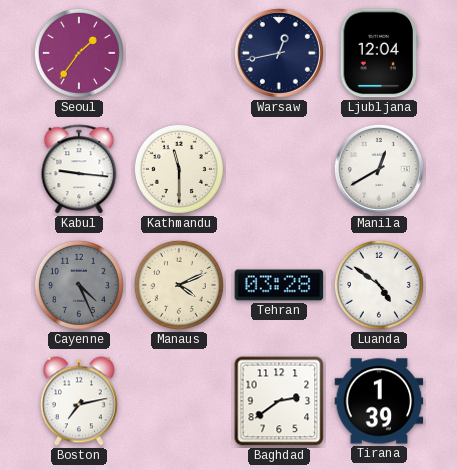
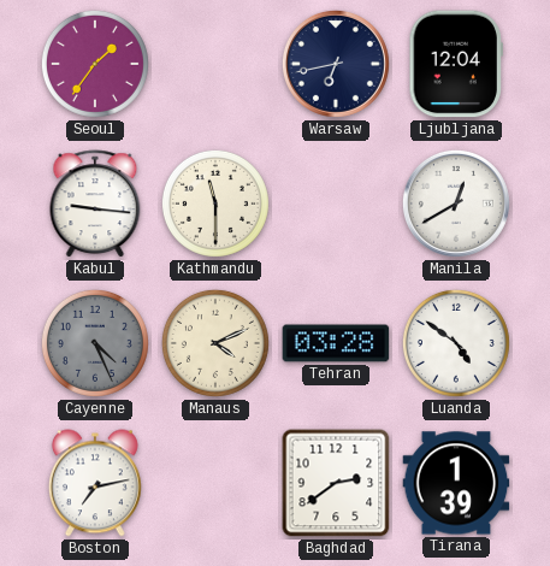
Warsaw: 12:43 -> 6:43 (336, 64)
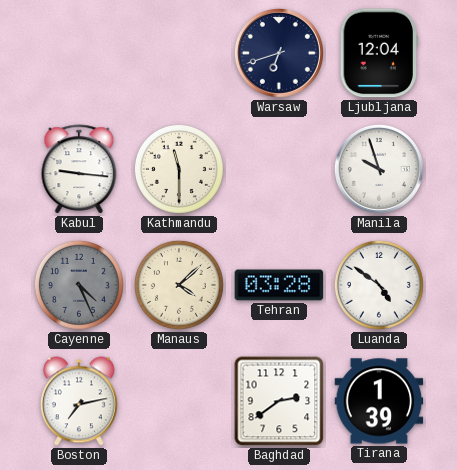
Seoul: 1:36 -> none (95, 64)
Warsaw: 6:43 -> 6:42 (279, 53)
Manila: 12:40 -> 9:57 (379, 169)
Manaus: 4:11 -> 4:08 (179, 285)
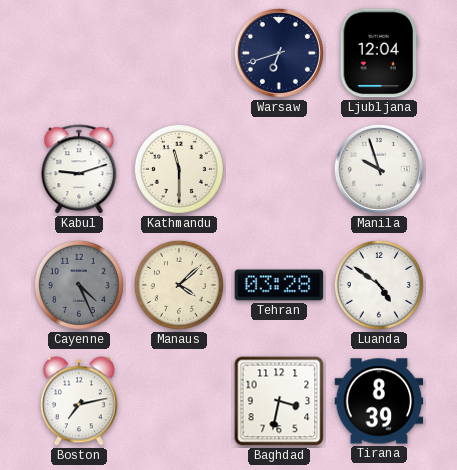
Kabul: 9:16 -> 9:12 (79, 170)
Baghdad: 2:39 -> 3:32 (279, 401)
Tirana: 1:39 -> 8:39 (379, 401)
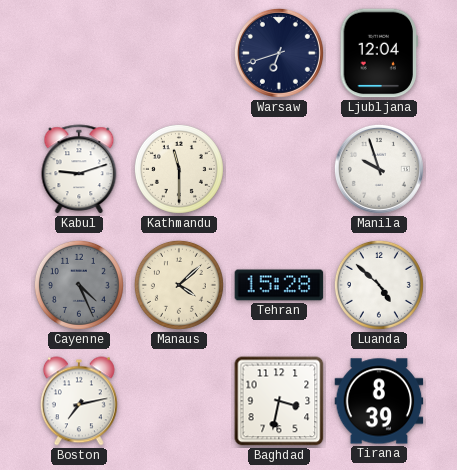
Tehran: 03:28 -> 15:28 (279, 285)
Luanda: 4:51 -> 4:52 (379, 285)
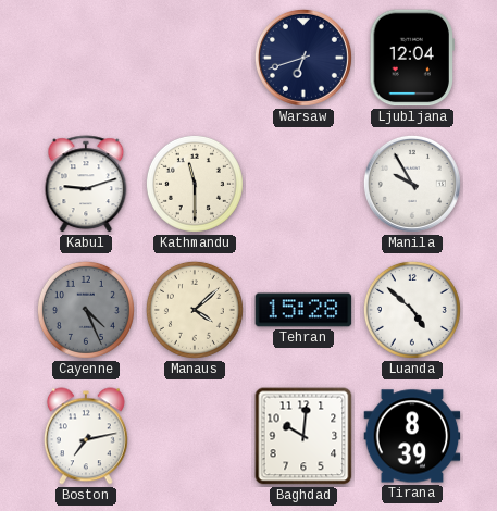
Manila: 9:57 -> 9:55 (412, 184)
Baghdad: 3:32 -> 10:01 (303, 436)
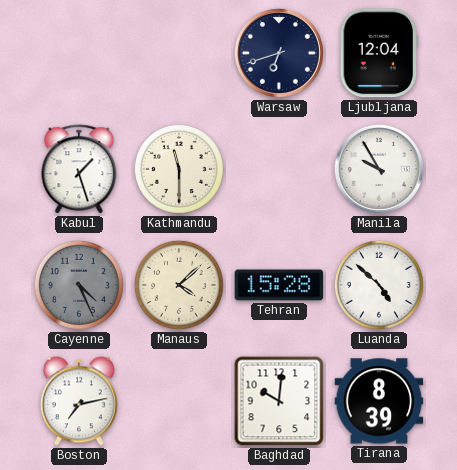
Kabul: 9:12 -> 1:27 (79, 170)
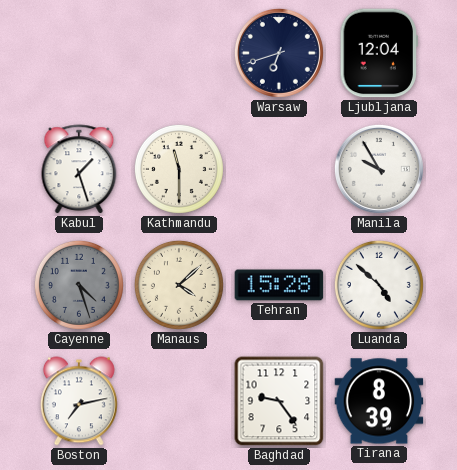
Cayenne: 4:26 -> 4:27 (79, 285)
Baghdad: 10:01 -> 9:24 (279, 401)
